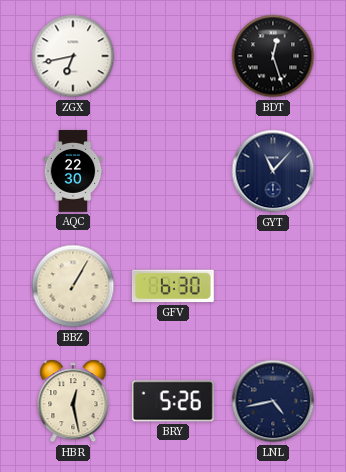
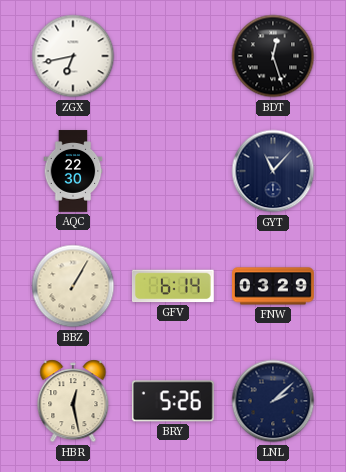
GFV: 6:30 -> 6:14 (173, 286)
FNW: none -> 03:29 (273, 286)
LNL: 4:43 -> 2:08 (273, 401)
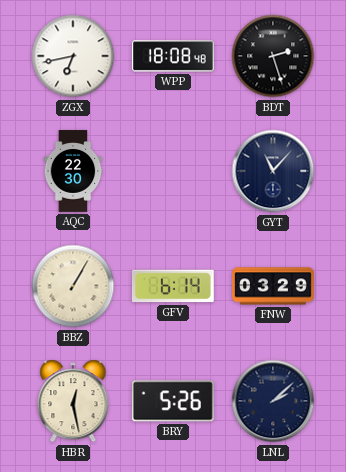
WPP: none -> 18:08 (174, 56)
BDT: 12:27 -> 2:27 (273, 56)
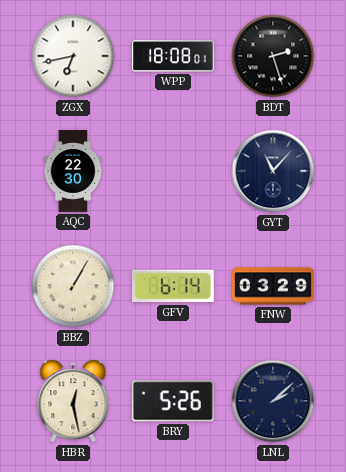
WPP: 18:08:48 -> 18:08:01 (174, 56)
